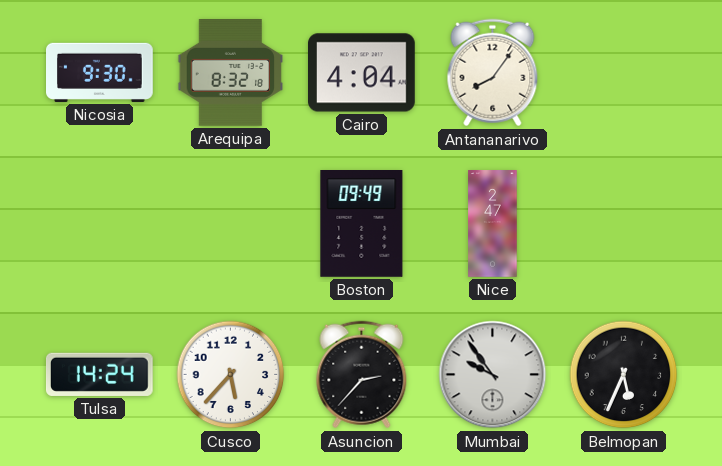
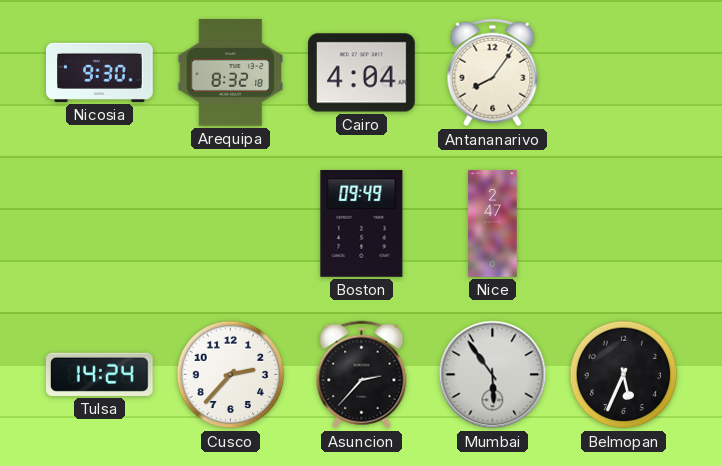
Cusco: 5:37 -> 2:37 (231, 375)
Mumbai: 9:54 -> 5:54 (493, 375)
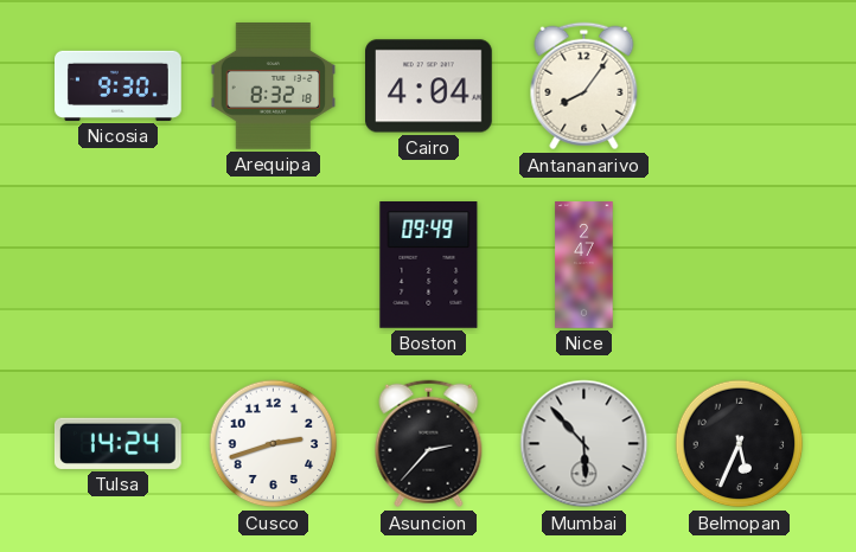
Cusco: 2:37 -> 2:42 (274, 444)
Mumbai: 5:54 -> 5:53 (584, 444)
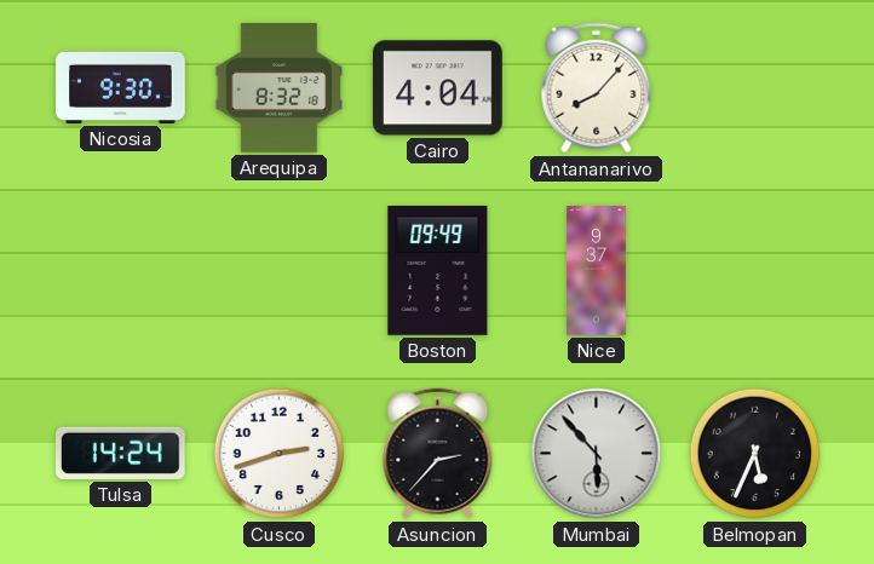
Antananarivo: 8:06 -> 8:07 (597, 88)
Nice: 2:47 -> 9:37 (597, 271)
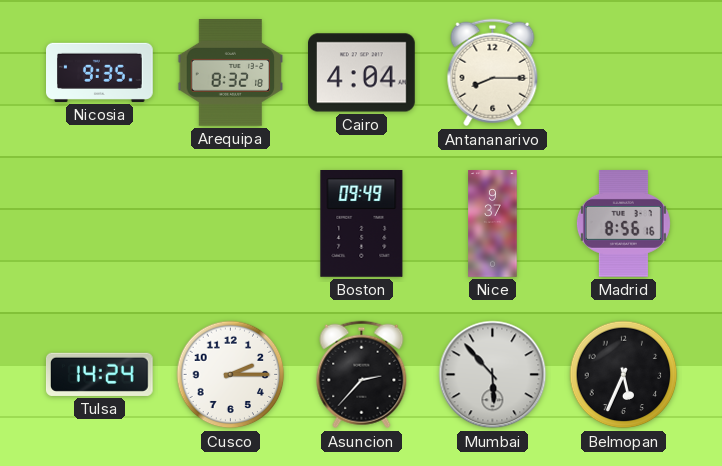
Nicosia: 9:30 -> 9:35 (100, 72)
Antananarivo: 8:07 -> 8:15 (493, 73)
Madrid: none -> 8:56 (623, 224)
Cusco: 2:42 -> 2:15 (231, 375)
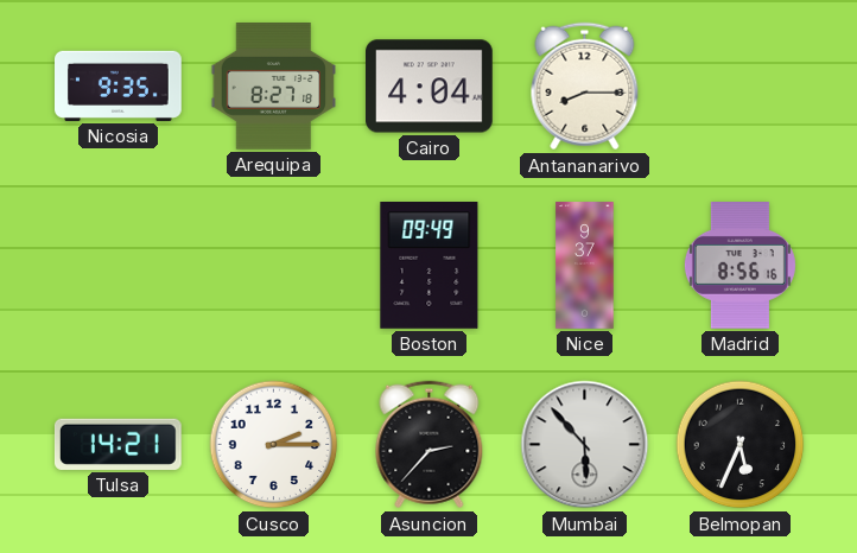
Arequipa: 8:32 -> 8:27 (274, 87)
Tulsa: 14:24 -> 14:21 (118, 444)
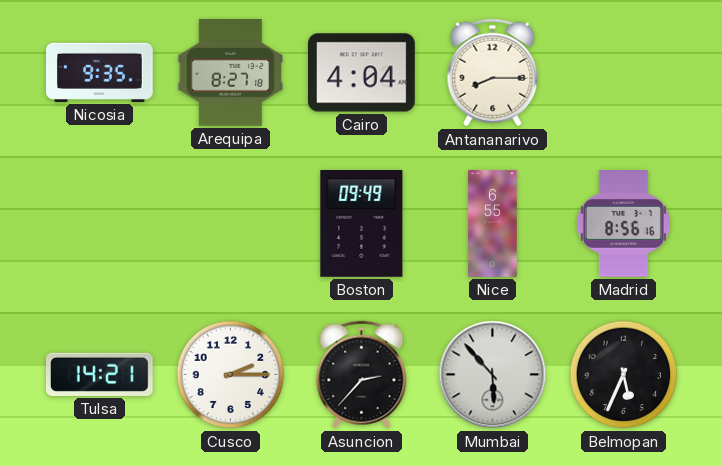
Nice: 9:37 -> 6:55 (493, 224)
